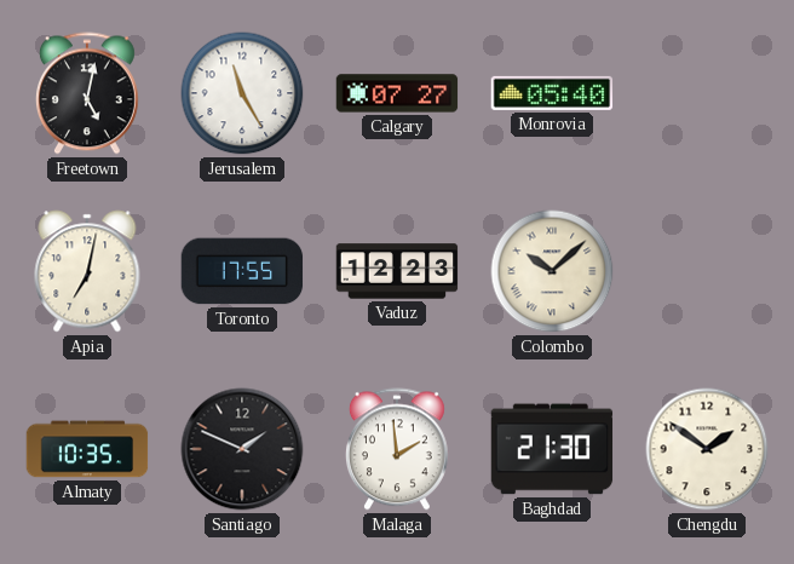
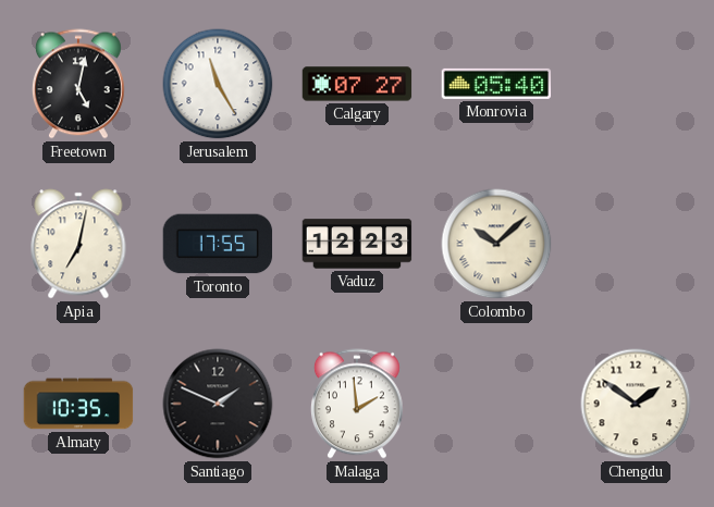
Baghdad: 21:30 -> none (552, 449)
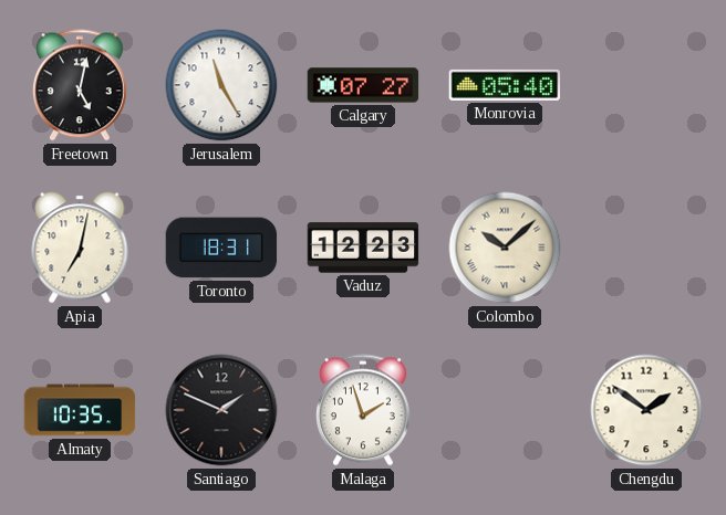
Toronto: 17:55 -> 18:31 (221, 248)
Malaga: 1:59 -> 1:57 (363, 410)
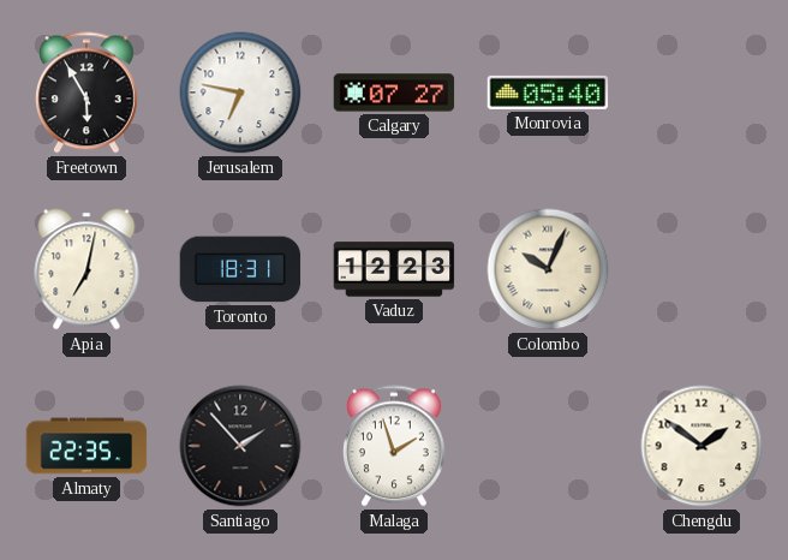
Freetown: 5:02 -> 5:55 (86, 93)
Jerusalem: 11:25 -> 6:47 (240, 93)
Colombo: 10:08 -> 10:04 (548, 269)
Almaty: 10:35 -> 22:35 (86, 446)
Santiago: 1:49 -> 1:53 (240, 446)
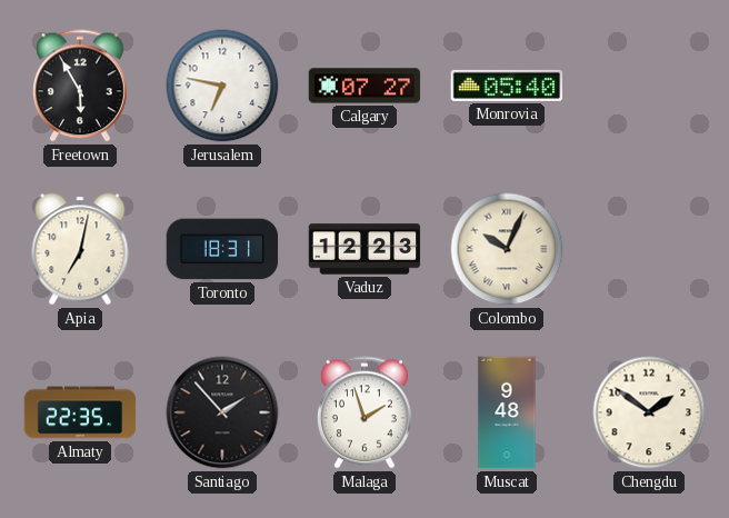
Muscat: none -> 9:48 (507, 412)
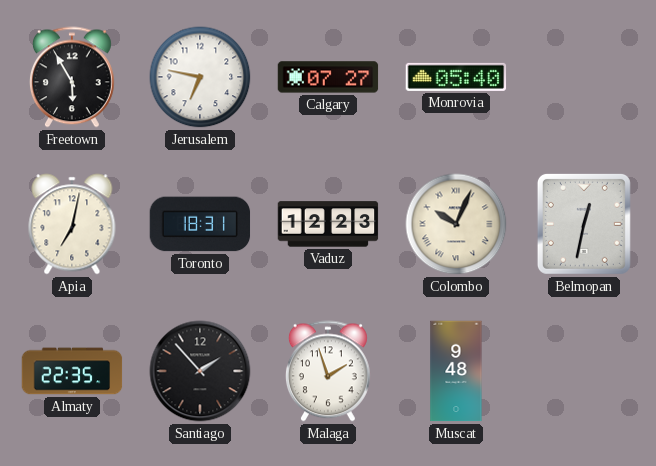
Belmopan: none -> 12:32 (584, 224)
Chengdu: 1:51 -> none (649, 412)
